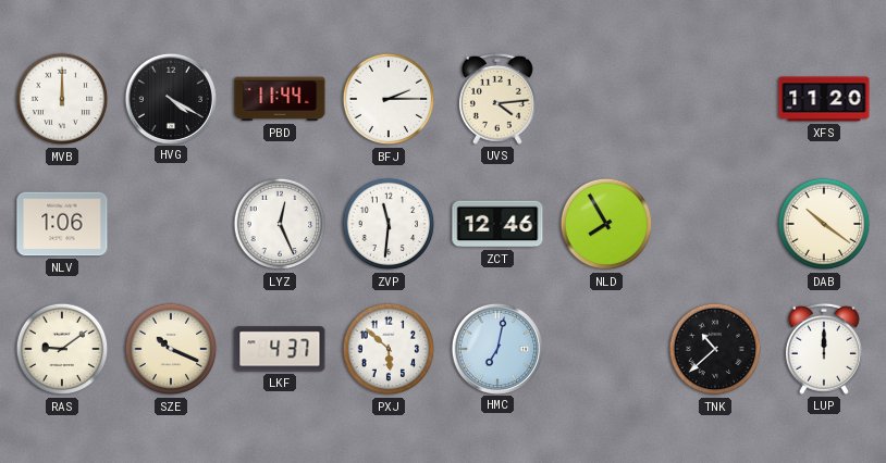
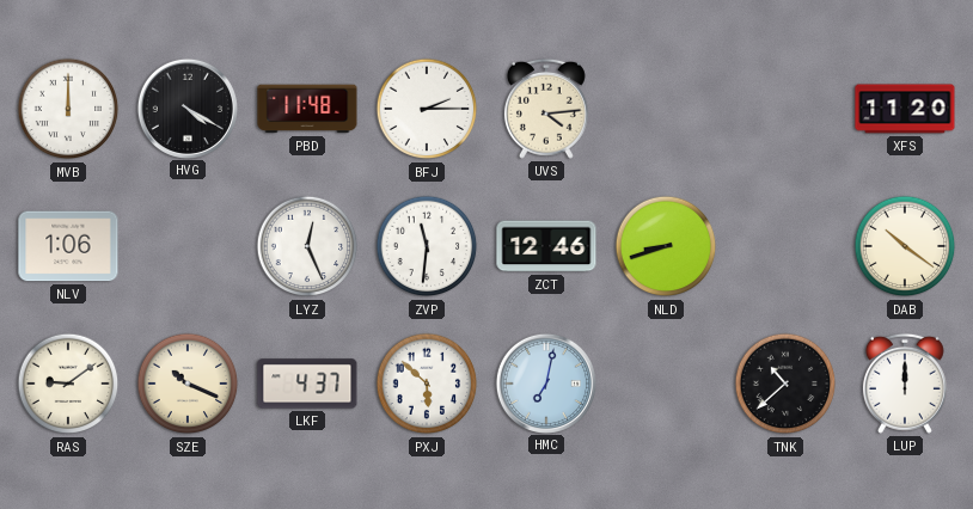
PBD: 11:44 -> 11:48 (307, 109)
NLD: 7:55 -> 8:42 (666, 246)
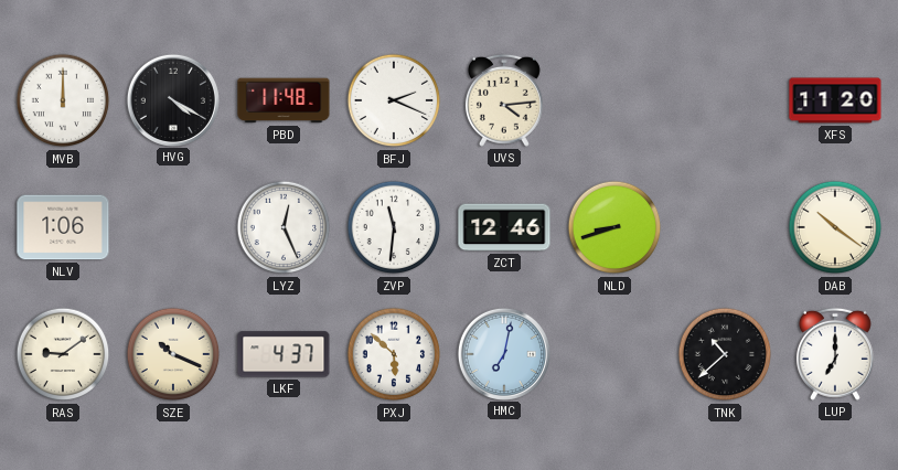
BFJ: 2:15 -> 2:19 (394, 100)
LUP: 12:00 -> 7:00 (835, 354)
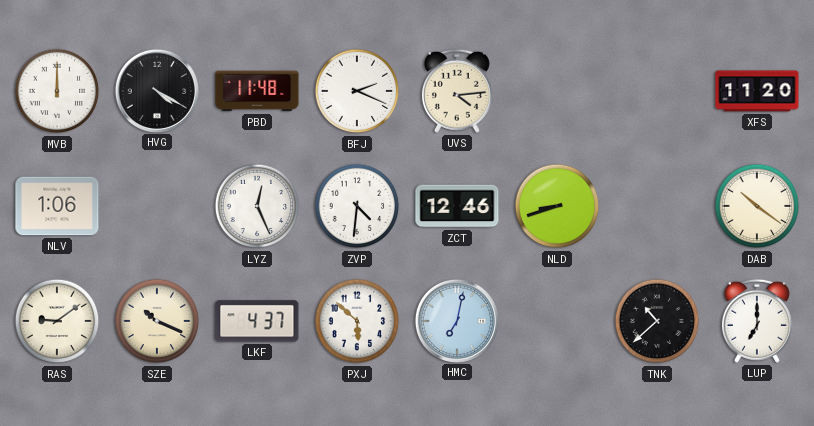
ZVP: 11:31 -> 4:31 (357, 206)
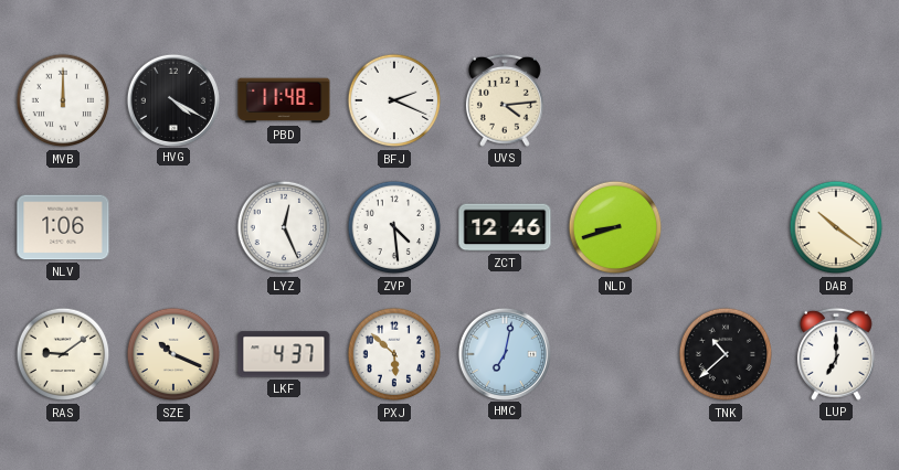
XFS: 11:20 -> none (757, 91)
ZVP: 4:31 -> 4:29 (394, 227)
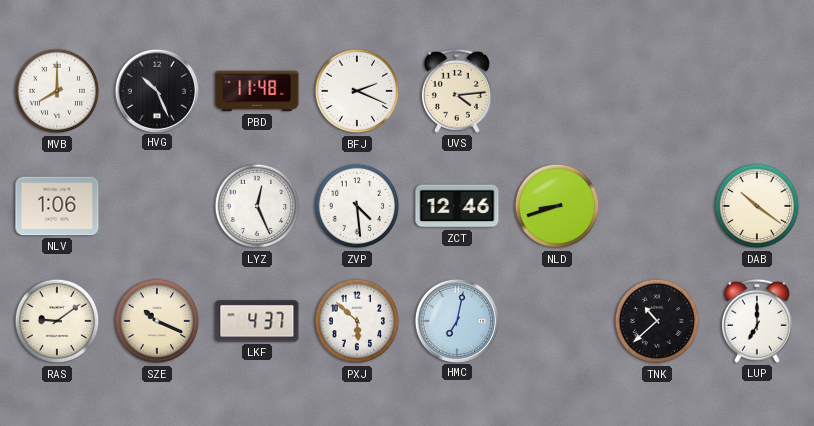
MVB: 12:00 -> 8:00 (57, 91)
HVG: 4:20 -> 10:26 (156, 90)
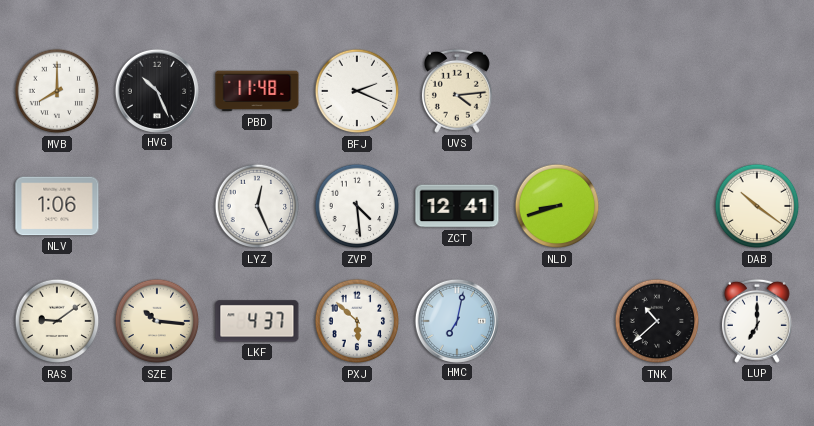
ZCT: 12:46 -> 12:41 (457, 206)
SZE: 10:19 -> 10:16 (157, 321)
